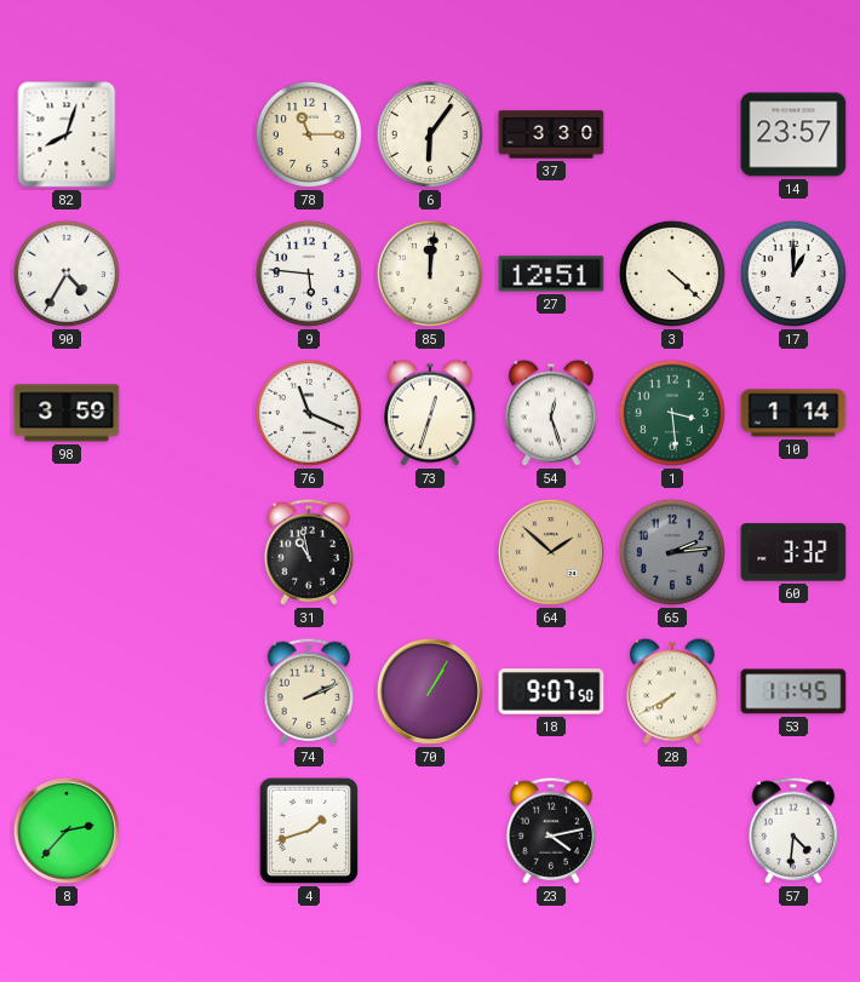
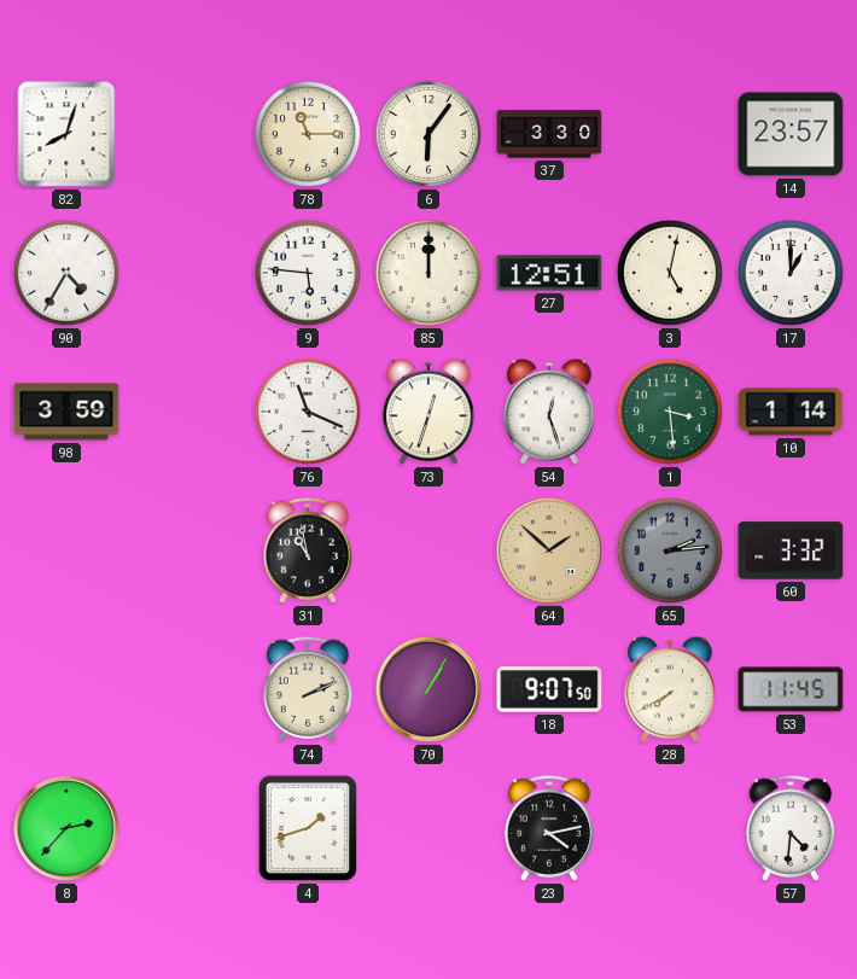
85: 12:01 -> 12:00 (428, 273)
3: 4:22 -> 5:02 (670, 273)
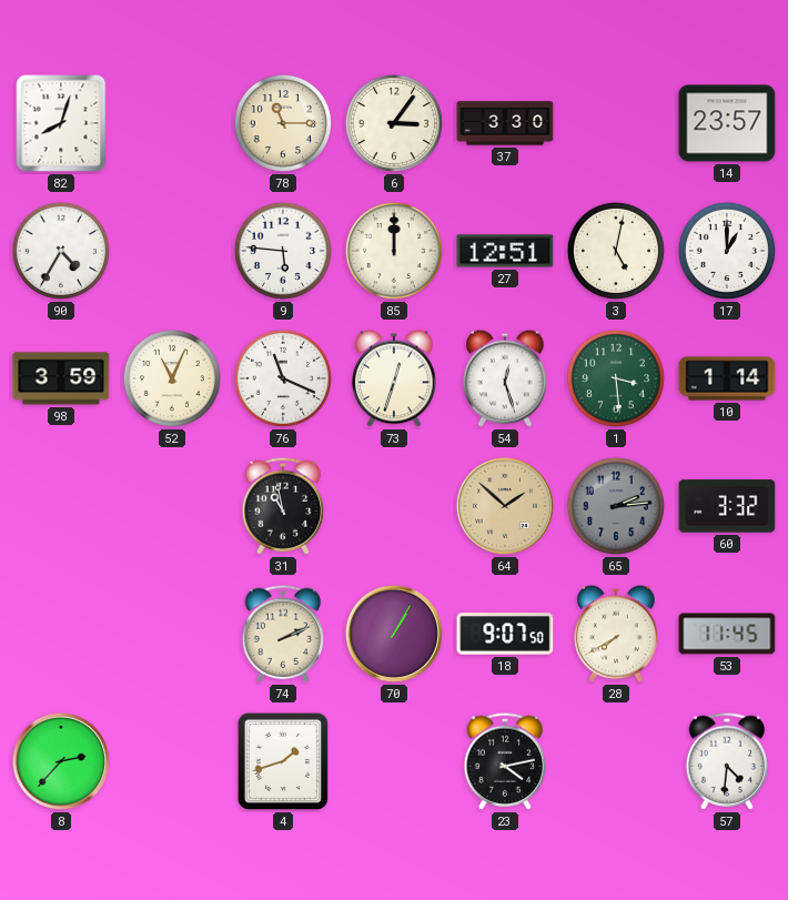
6: 6:06 -> 3:06 (394, 123)
52: none -> 11:04 (172, 378)
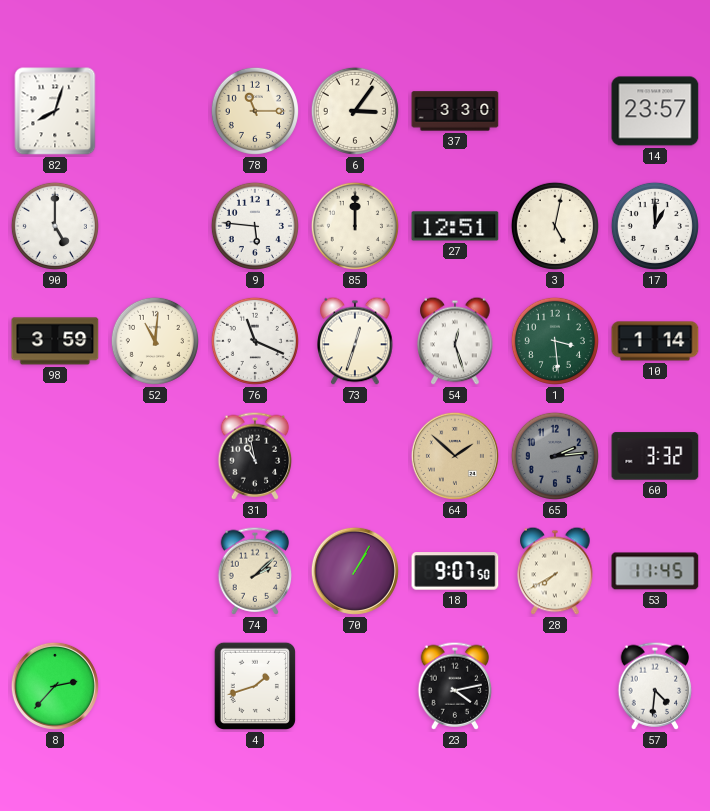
90: 4:35 -> 5:00 (55, 226)
52: 11:04 -> 11:01 (155, 341)
74: 2:11 -> 2:08 (255, 571)
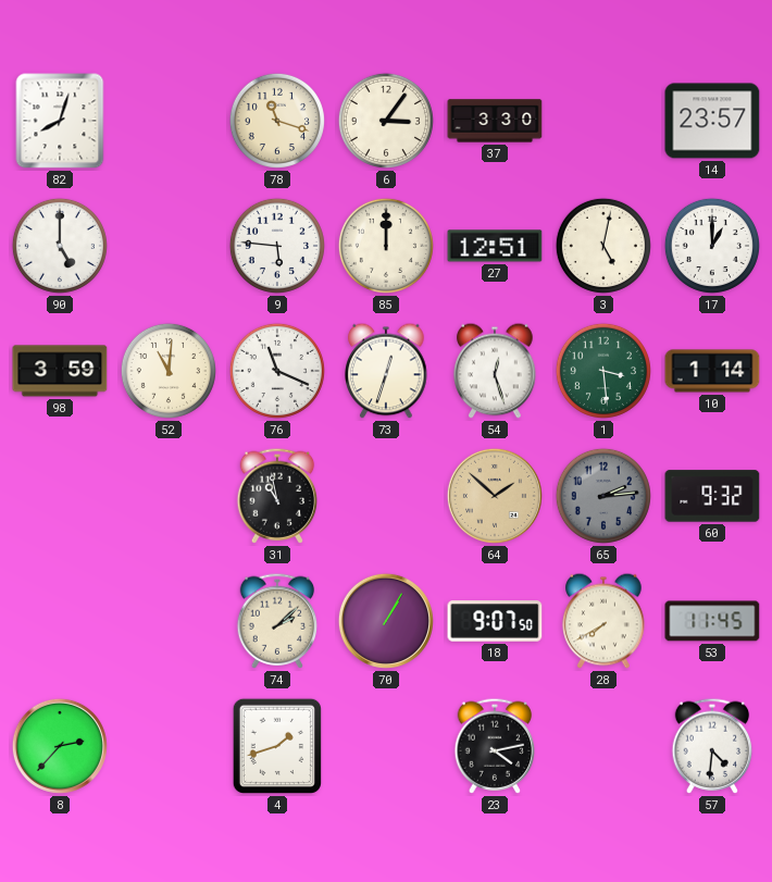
78: 11:15 -> 11:18 (277, 121)
60: 3:32 -> 9:32 (712, 496)
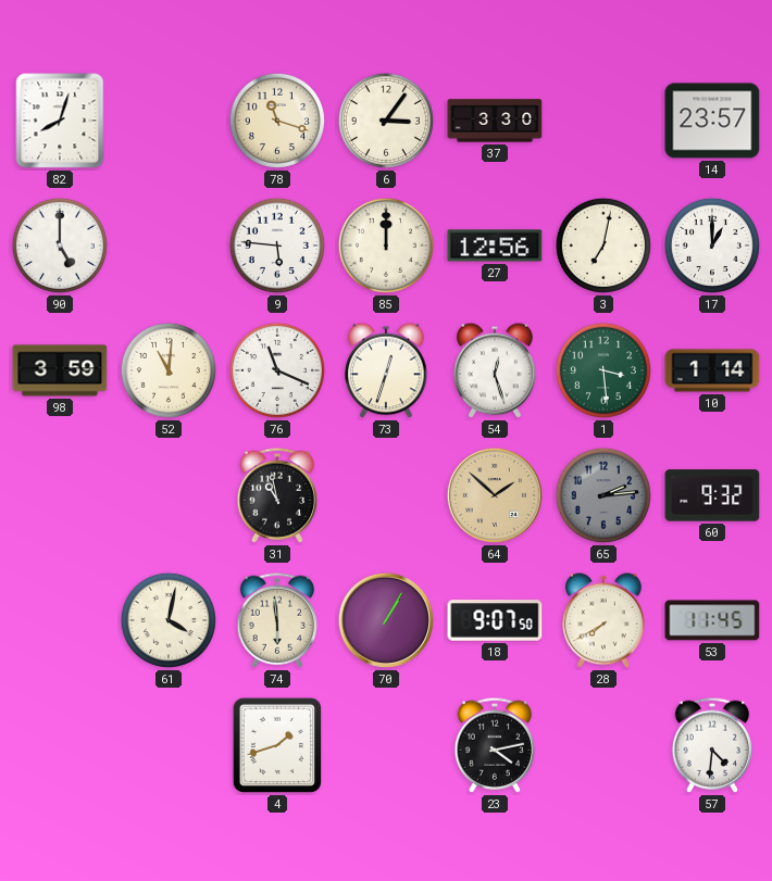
27: 12:51 -> 12:56 (495, 246)
3: 5:02 -> 7:02 (603, 246)
61: none -> 4:02 (169, 620)
74: 2:08 -> 5:59 (277, 620)
8: 2:37 -> none (60, 746)
